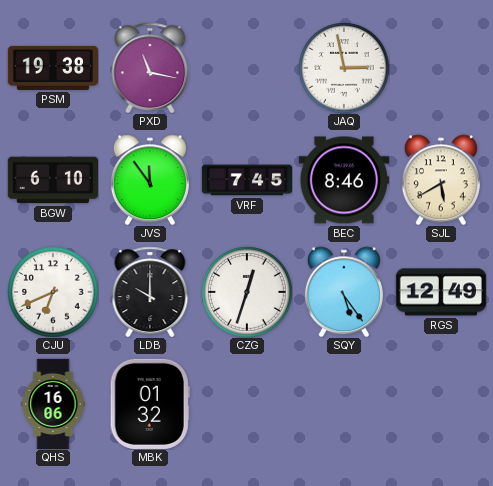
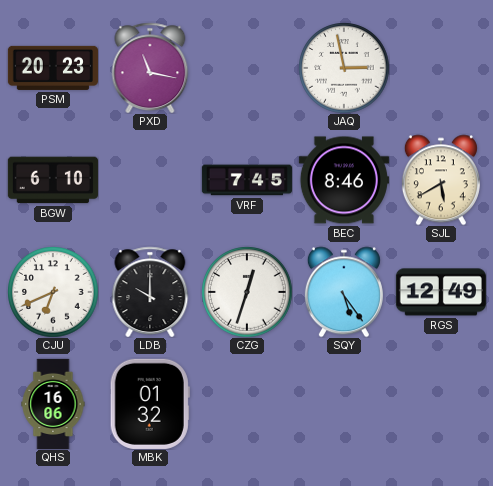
PSM: 19:38 -> 20:23 (53, 68)
JVS: 11:54 -> none (150, 180)
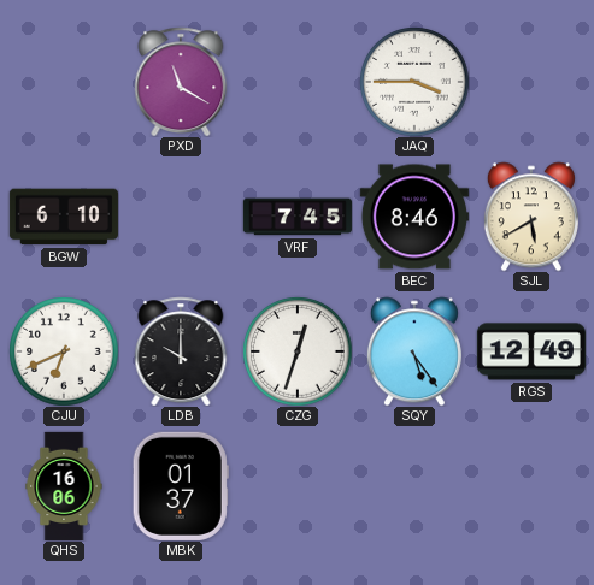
PSM: 20:23 -> none (53, 68)
PXD: 11:17 -> 11:20 (181, 82)
JAQ: 2:58 -> 3:45 (414, 82)
MBK: 01:32 -> 01:37 (181, 486)
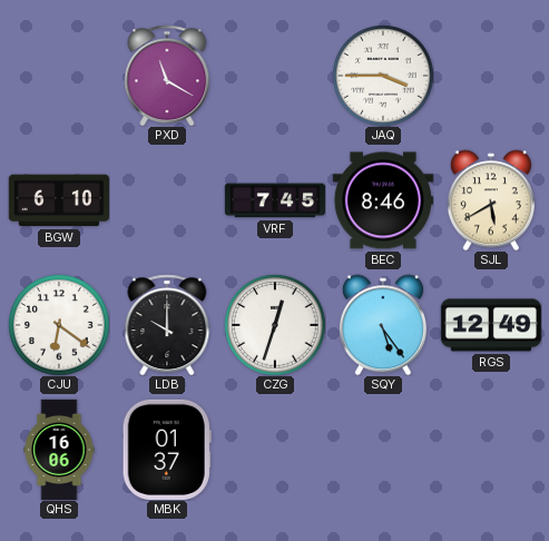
CJU: 6:41 -> 6:21 (59, 325)
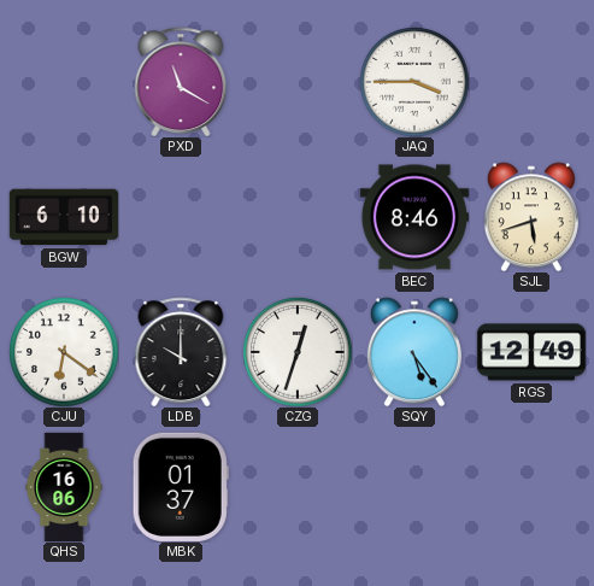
VRF: 7:45 -> none (275, 200)
SJL: 5:40 -> 5:42 (531, 217)
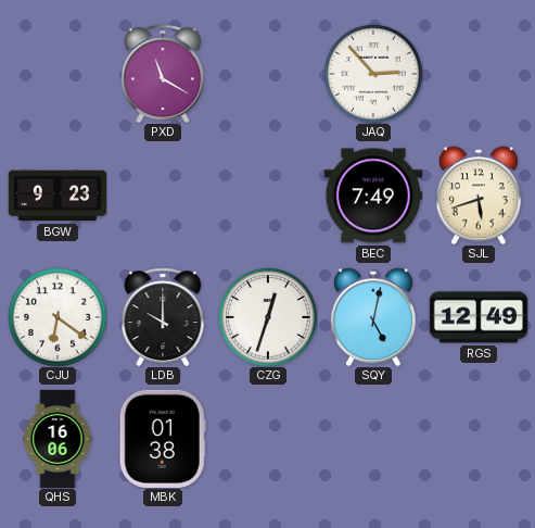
JAQ: 3:45 -> 2:53 (373, 74)
BGW: 6:10 -> 9:23 (58, 196)
BEC: 8:46 -> 7:49 (373, 196)
SQY: 5:24 -> 5:02 (373, 317)
MBK: 01:37 -> 01:38 (163, 439)
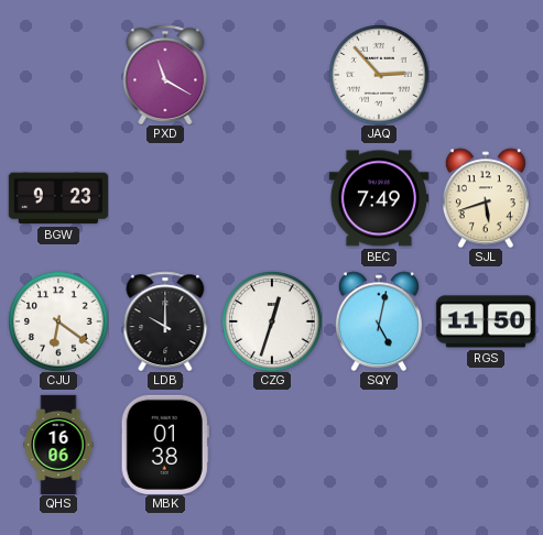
RGS: 12:49 -> 11:50 (486, 321)
